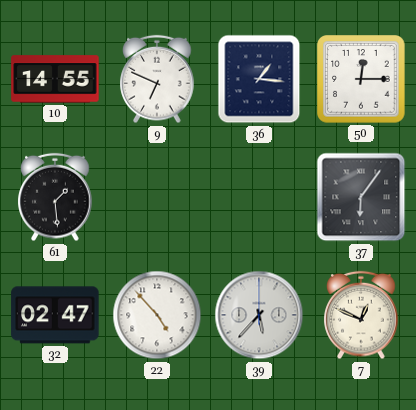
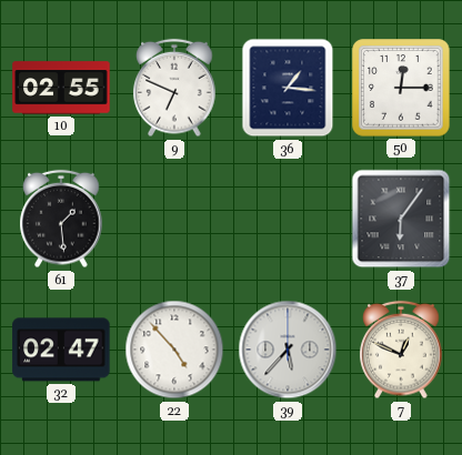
10: 14:55 -> 02:55 (61, 88)
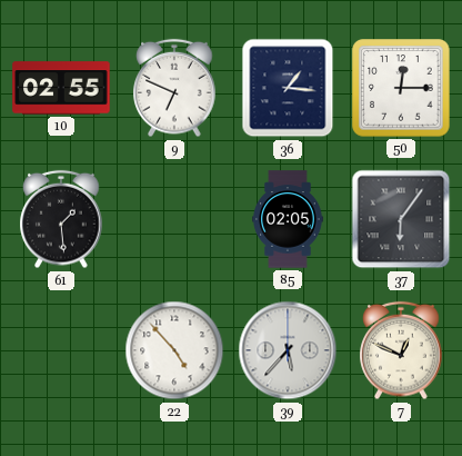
85: none -> 02:05 (288, 219)
32: 02:47 -> none (61, 350)
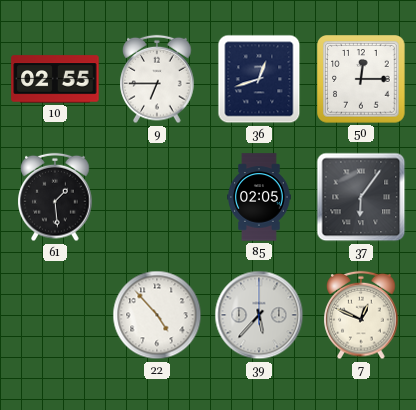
9: 6:49 -> 6:45 (157, 79)
36: 1:16 -> 12:42 (259, 79)
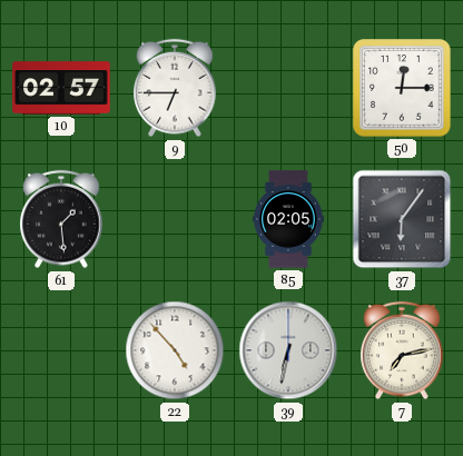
10: 02:55 -> 02:57 (61, 88)
36: 12:42 -> none (259, 79)
39: 5:37 -> 6:32 (288, 350)
7: 12:49 -> 7:13 (402, 350)
